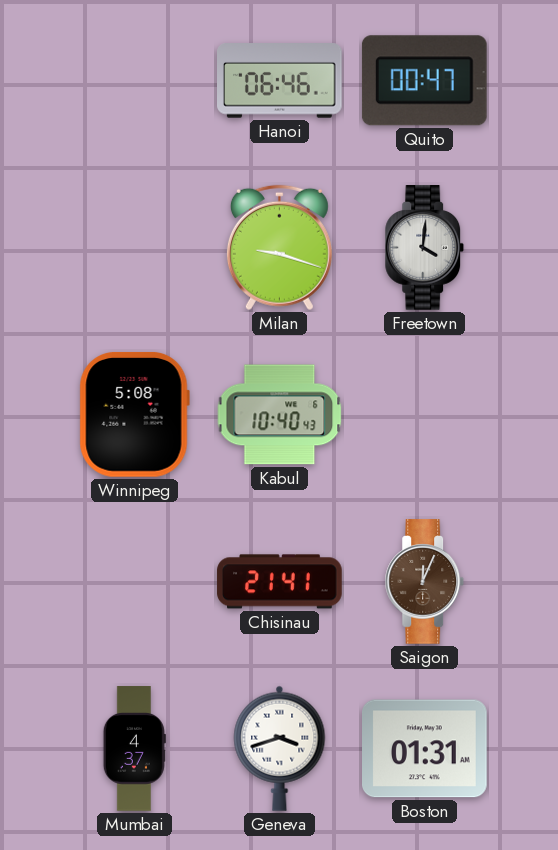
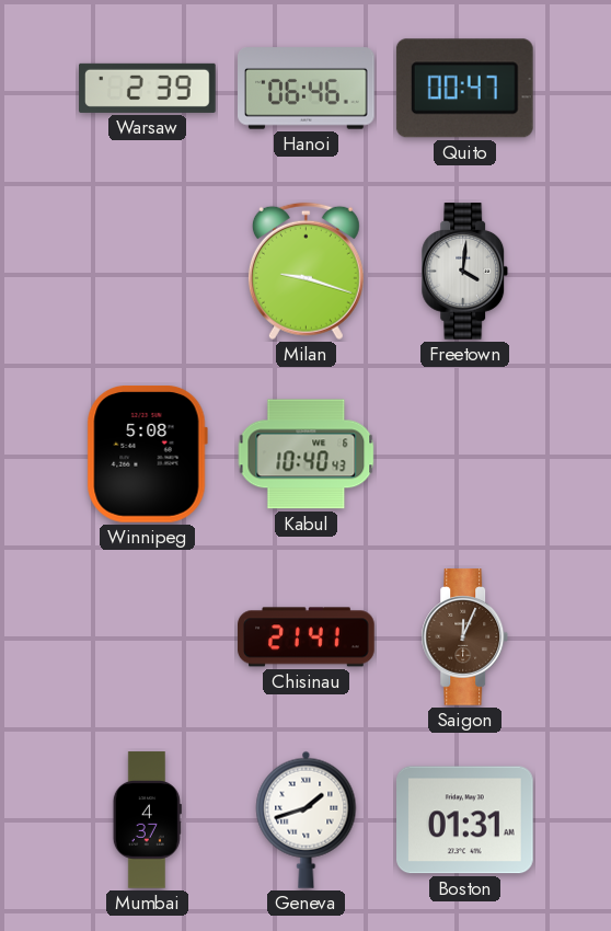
Warsaw: none -> 2:39 (148, 88)
Geneva: 3:42 -> 1:42 (307, 819)
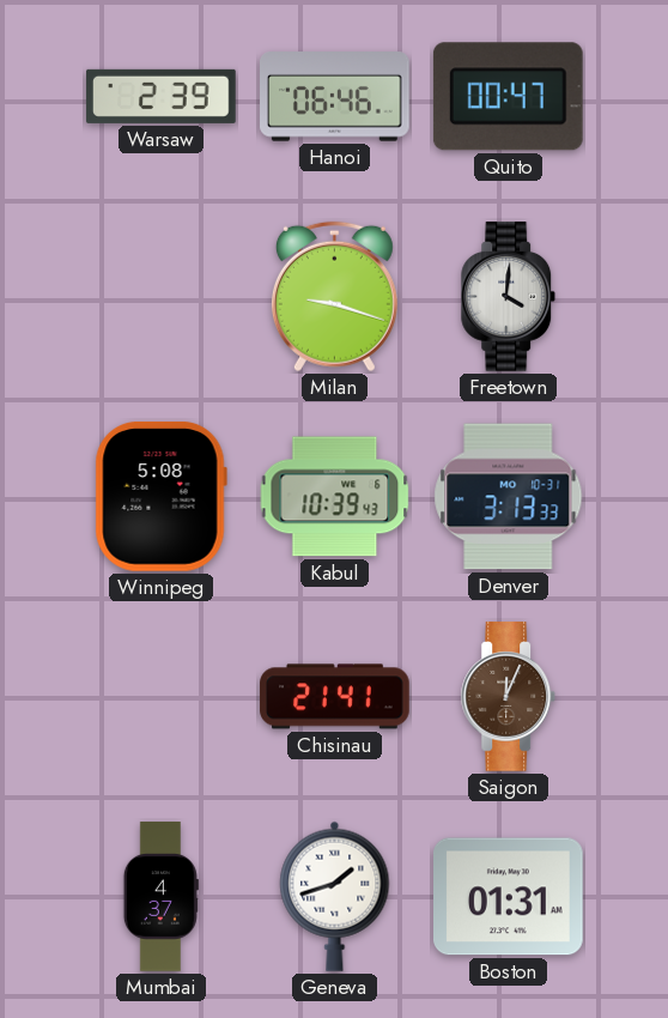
Kabul: 10:40 -> 10:39 (335, 497)
Denver: none -> 3:13 (509, 497)
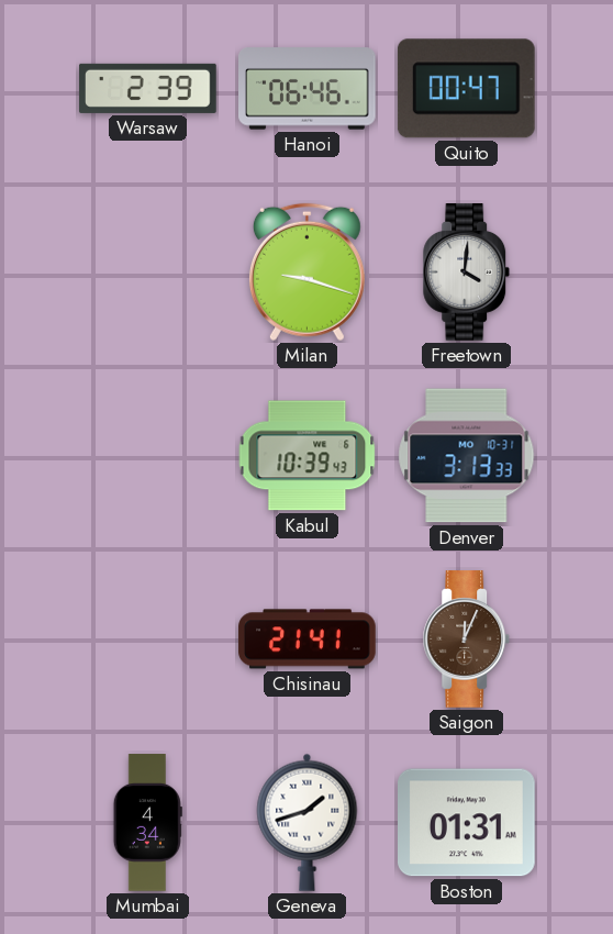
Winnipeg: 5:08 -> none (160, 496)
Mumbai: 4:37 -> 4:34 (147, 823)
